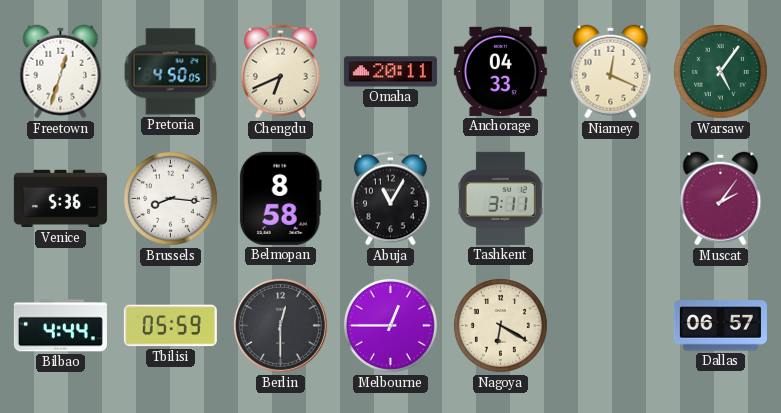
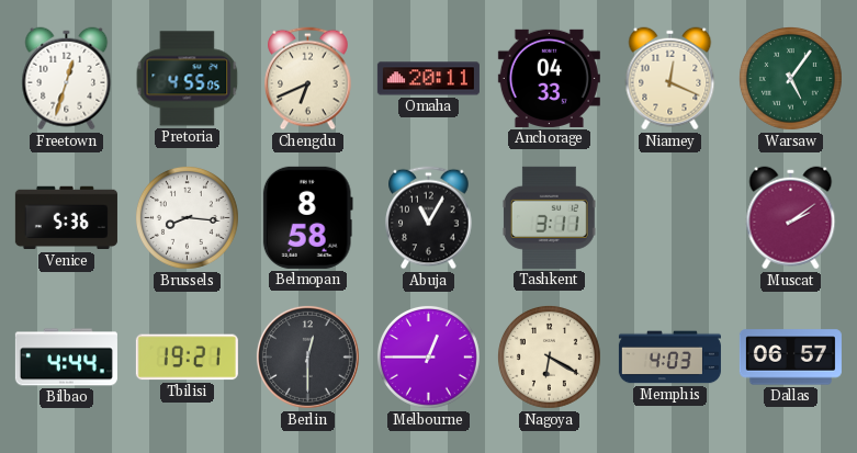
Pretoria: 4:50 -> 4:55 (188, 79)
Muscat: 2:06 -> 2:09 (791, 218)
Tbilisi: 05:59 -> 19:21 (187, 358)
Memphis: none -> 4:03 (669, 358)
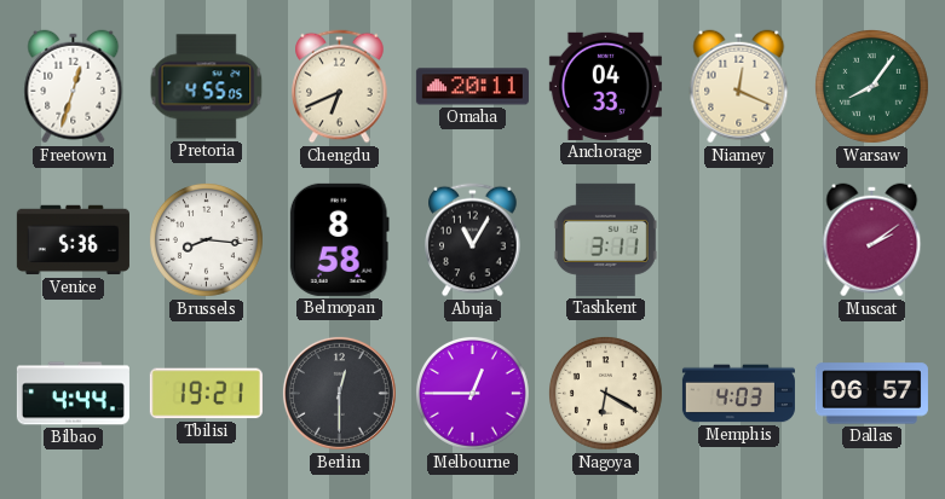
Warsaw: 5:06 -> 8:06 (871, 86)
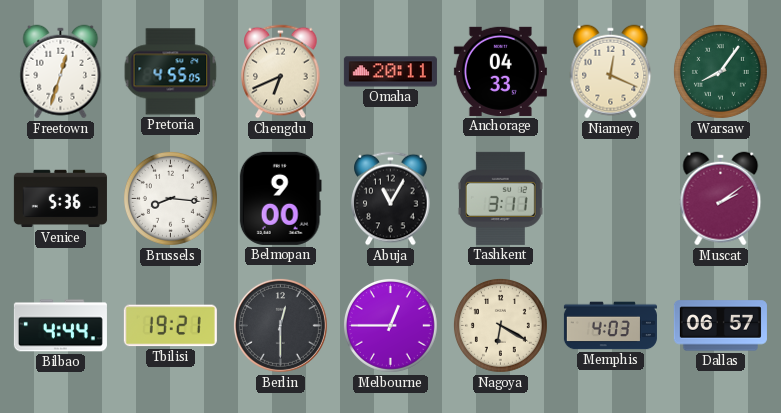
Belmopan: 8:58 -> 9:00 (280, 198)
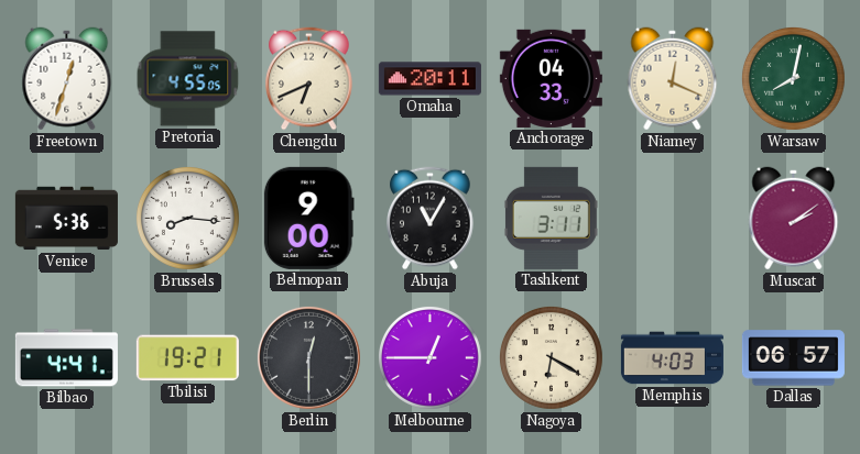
Warsaw: 8:06 -> 8:02 (793, 78)
Bilbao: 4:44 -> 4:41 (66, 358)
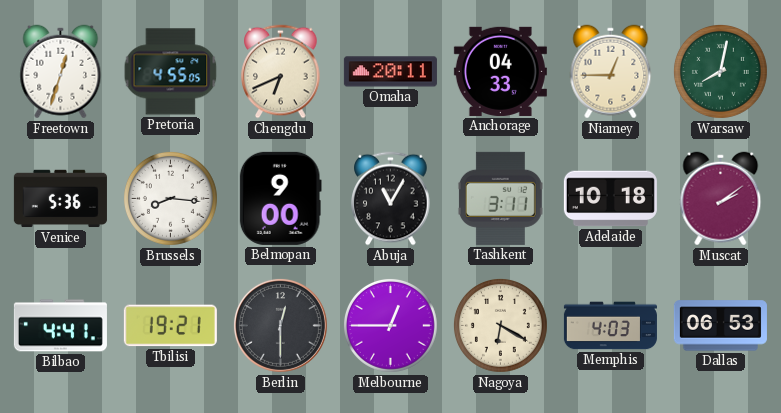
Niamey: 12:19 -> 12:45 (611, 72)
Adelaide: none -> 10:18 (610, 199)
Dallas: 06:57 -> 06:53 (720, 326)
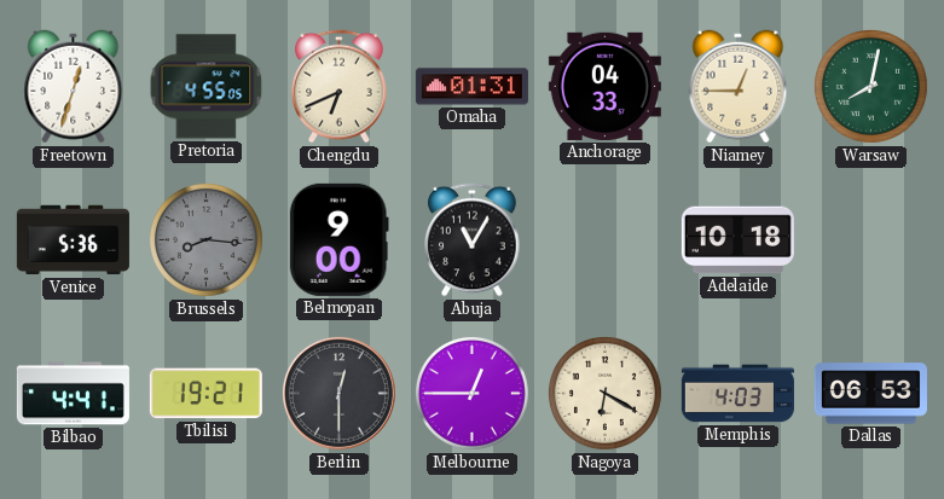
Omaha: 20:11 -> 01:31 (471, 87)
Brussels dial: white -> grey (205, 239)
Tashkent: 3:11 -> none (500, 198)
Muscat: 2:09 -> none (721, 199)
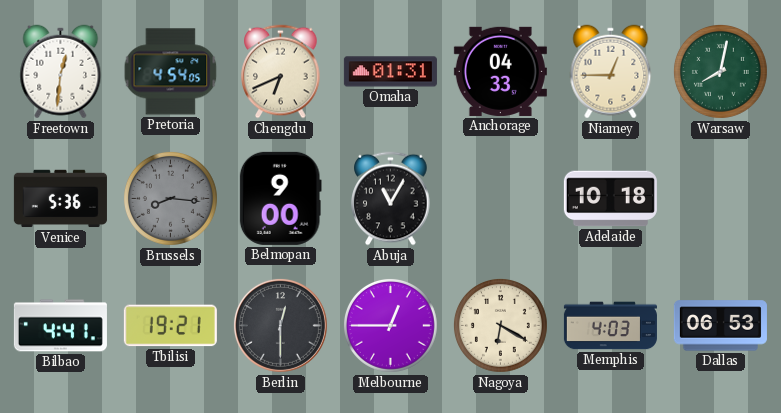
Freetown: 12:33 -> 12:31 (61, 72)
Pretoria: 4:55 -> 4:54 (171, 72)
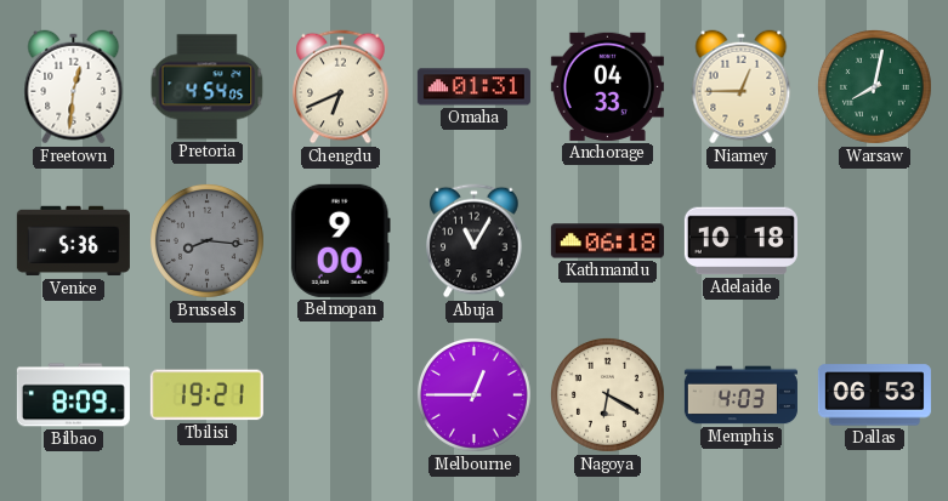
Kathmandu: none -> 06:18 (607, 241)
Bilbao: 4:41 -> 8:09 (73, 395)
Berlin: 12:30 -> none (280, 325)
